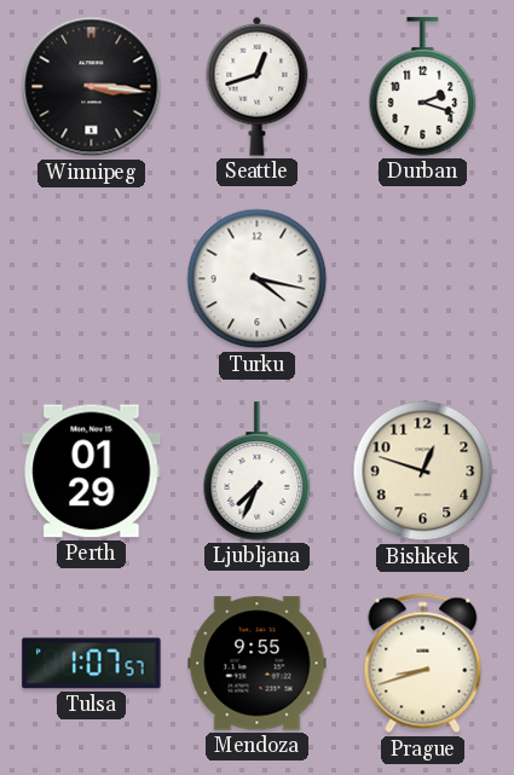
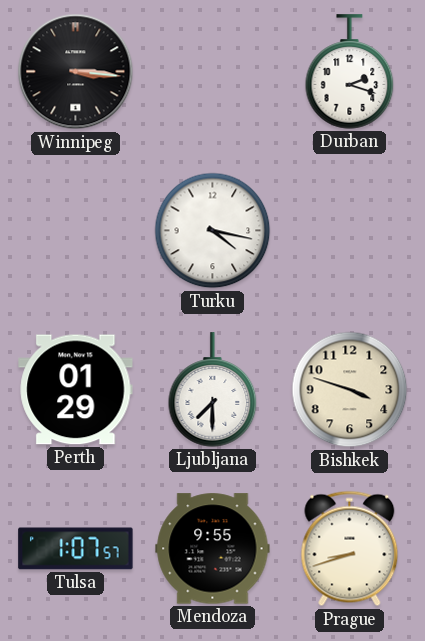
Seattle: 12:42 -> none (258, 86)
Ljubljana: 7:34 -> 7:30 (213, 390)
Bishkek: 12:48 -> 3:48 (350, 390)
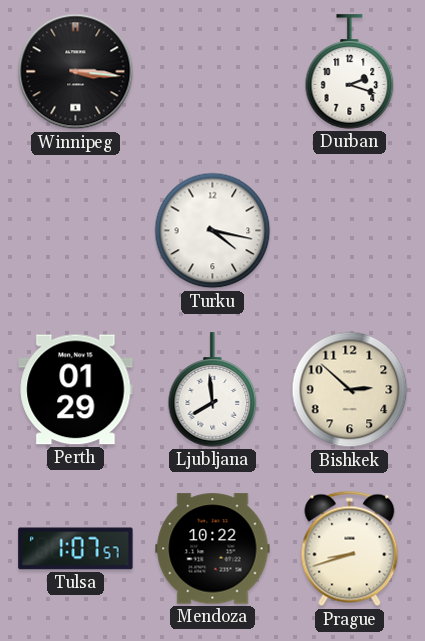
Ljubljana: 7:30 -> 7:59 (213, 390)
Bishkek: 3:48 -> 2:52 (350, 390)
Mendoza: 9:55 -> 10:22 (213, 549)
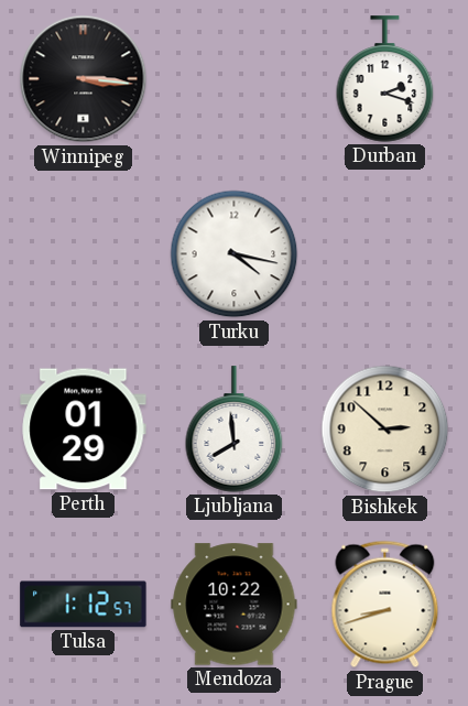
Tulsa: 1:07 -> 1:12 (84, 605)
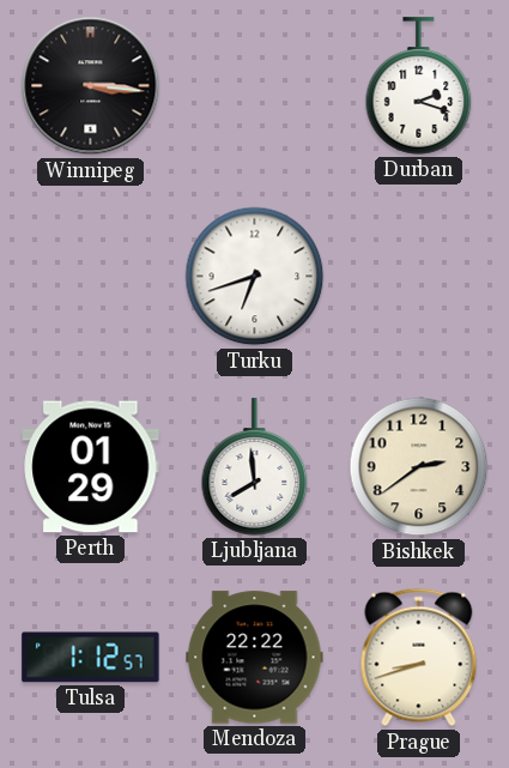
Turku: 4:17 -> 6:42 (255, 277)
Bishkek: 2:52 -> 2:39 (419, 467)
Mendoza: 10:22 -> 22:22 (255, 658)
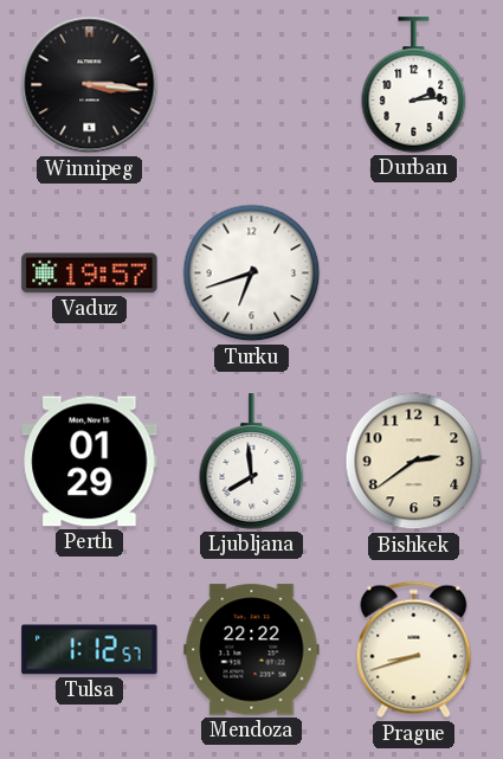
Durban: 2:18 -> 2:14 (414, 85)
Vaduz: none -> 19:57 (90, 274)
